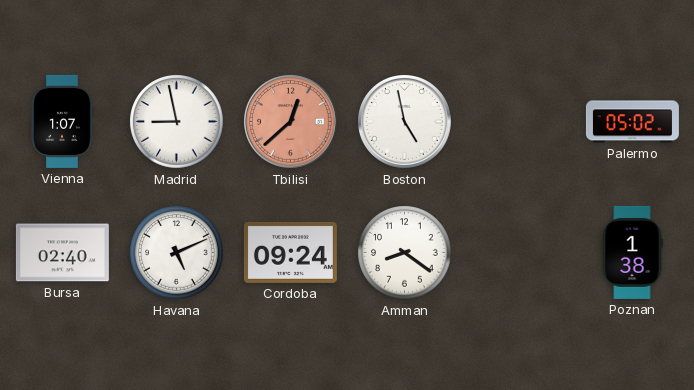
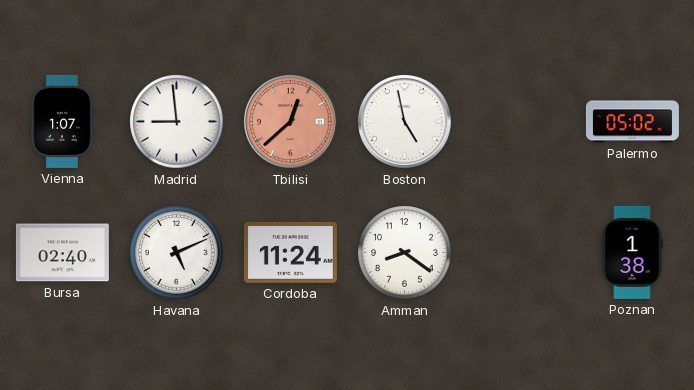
Madrid: 8:58 -> 8:59 (177, 122)
Cordoba: 09:24 -> 11:24 (290, 252)
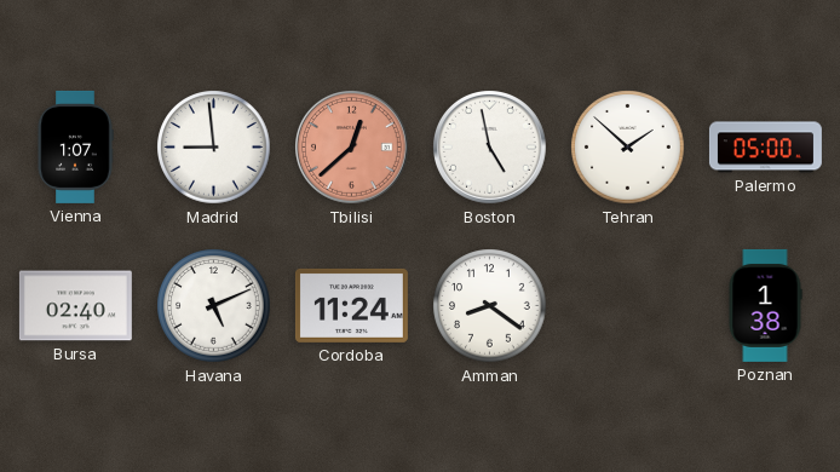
Tehran: none -> 1:52 (628, 148)
Palermo: 05:02 -> 05:00 (765, 148)
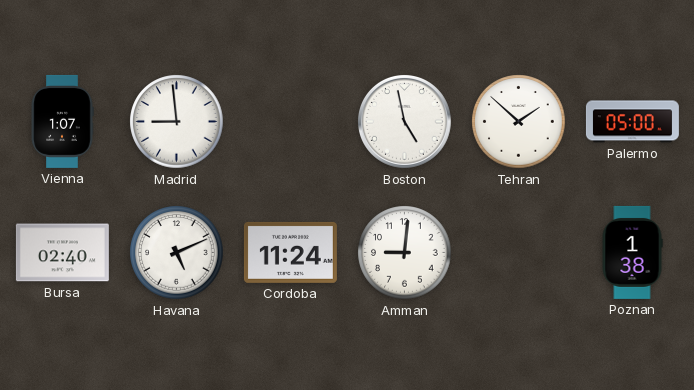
Tbilisi: 12:38 -> none (352, 148)
Amman: 8:21 -> 9:01 (405, 253)
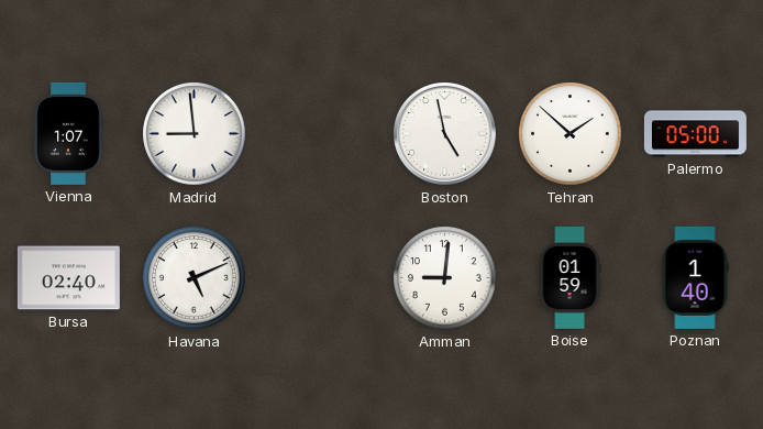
Cordoba: 11:24 -> none (290, 252)
Boise: none -> 01:59 (570, 277)
Poznan: 1:38 -> 1:40 (695, 277)
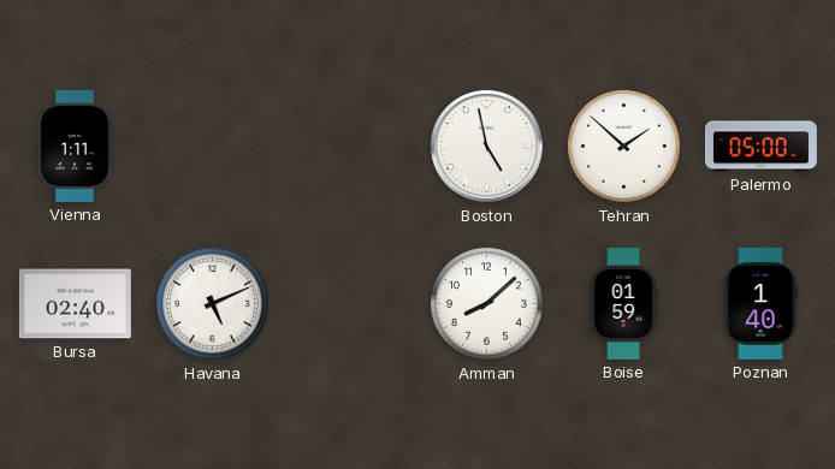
Vienna: 1:07 -> 1:11 (75, 146)
Madrid: 8:59 -> none (195, 134)
Amman: 9:01 -> 8:08 (487, 304)
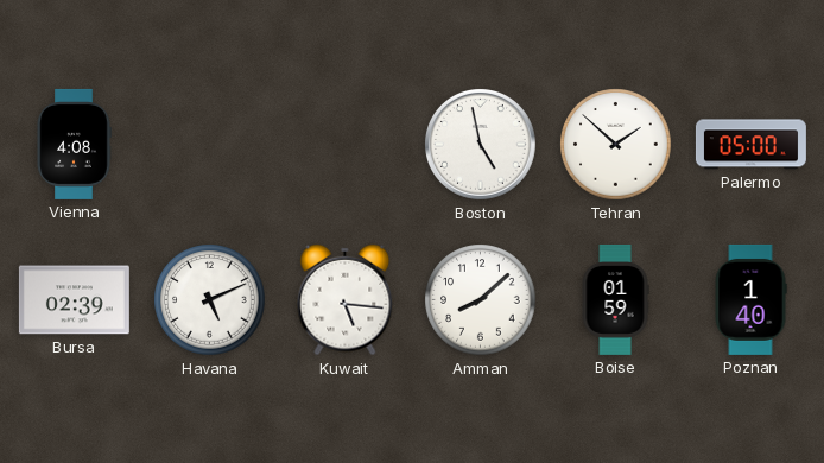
Vienna: 1:11 -> 4:08 (74, 144)
Bursa: 02:40 -> 02:39 (74, 300)
Kuwait: none -> 5:16 (346, 300)
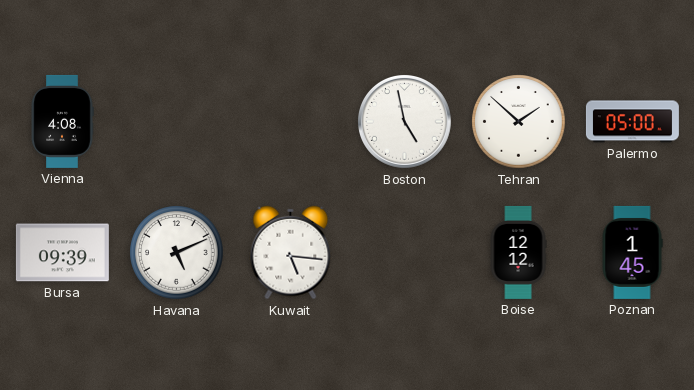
Bursa: 02:39 -> 09:39 (62, 253)
Amman: 8:08 -> none (481, 300)
Boise: 01:59 -> 12:12 (518, 252)
Poznan: 1:40 -> 1:45 (632, 252)
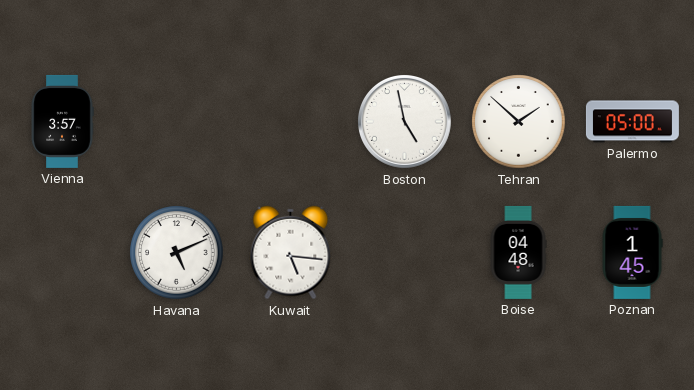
Vienna: 4:08 -> 3:57 (62, 121)
Bursa: 09:39 -> none (62, 253)
Boise: 12:12 -> 04:48 (518, 252)
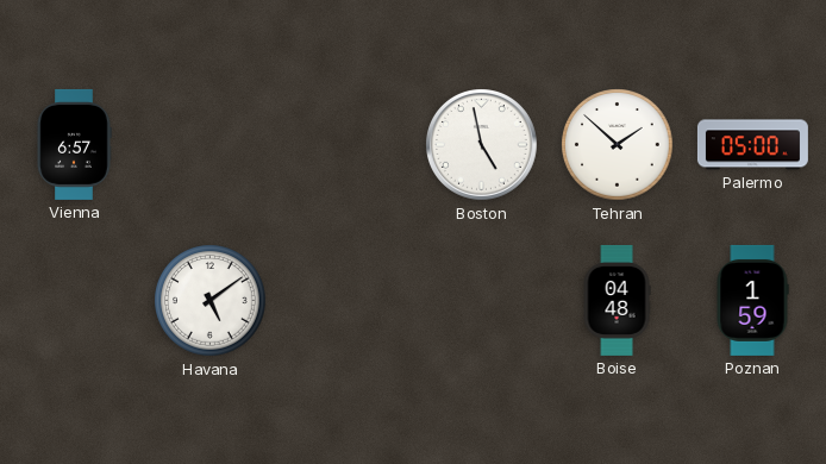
Vienna: 3:57 -> 6:57 (74, 144)
Havana: 5:11 -> 5:09 (211, 301)
Kuwait: 5:16 -> none (291, 253)
Poznan: 1:45 -> 1:59 (752, 300)
